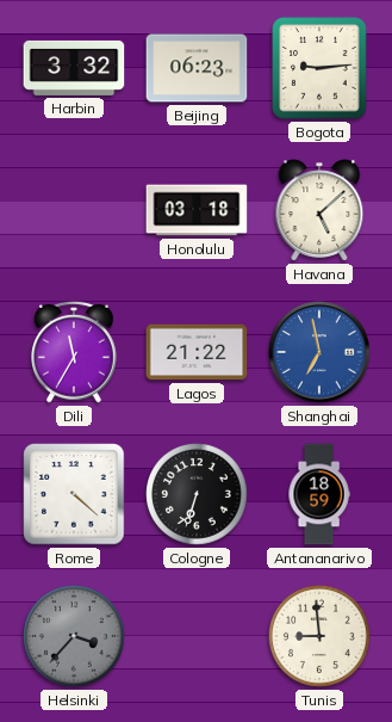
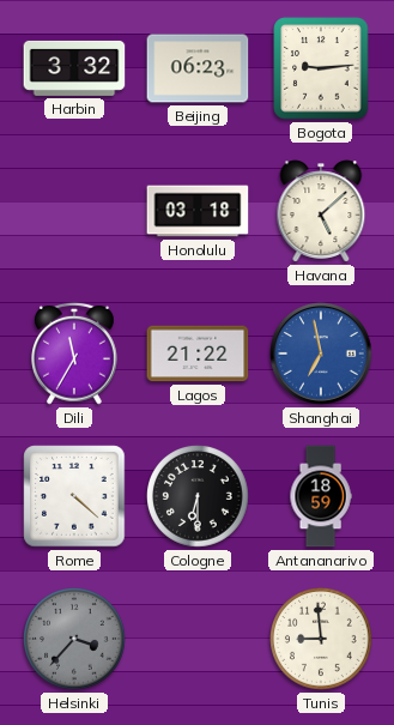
Cologne: 6:33 -> 6:30 (199, 497)
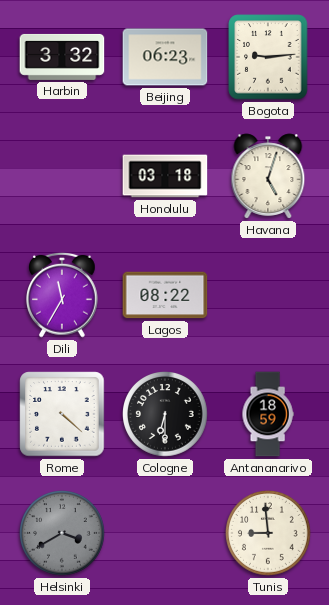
Havana: 5:08 -> 5:03 (268, 176)
Lagos: 21:22 -> 08:22 (165, 295)
Shanghai: 6:58 -> none (321, 354)
Helsinki: 3:37 -> 3:40 (63, 534)
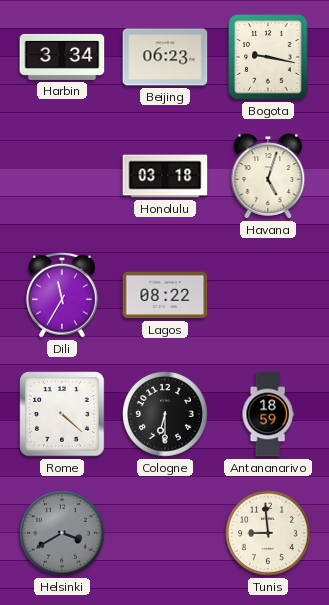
Harbin: 3:32 -> 3:34 (62, 57)
Bogota: 9:14 -> 9:17 (268, 57)
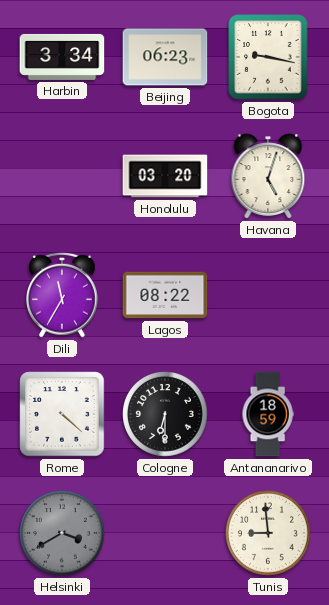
Honolulu: 03:18 -> 03:20 (165, 176)
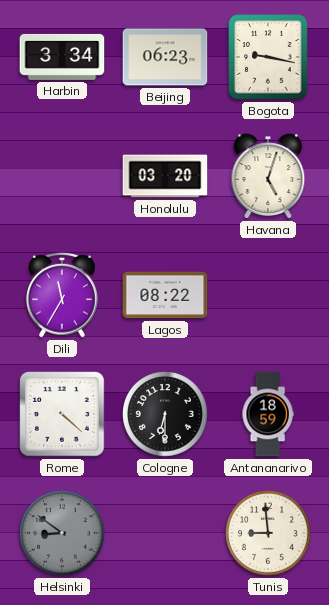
Helsinki: 3:40 -> 8:51 (63, 534)
